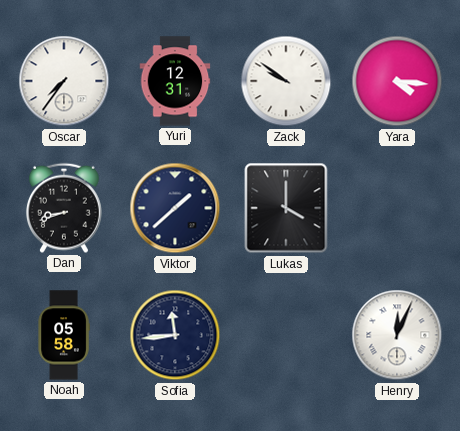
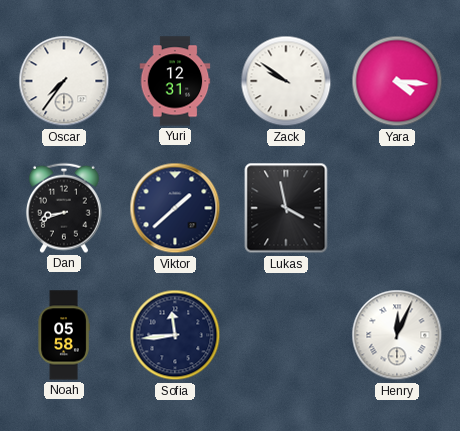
Lukas: 4:00 -> 3:58 (286, 208)
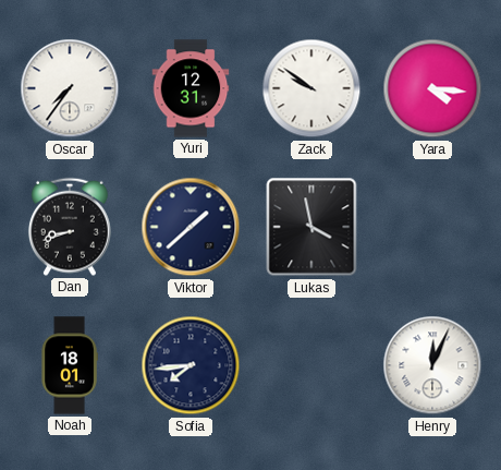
Noah: 05:58 -> 18:01 (70, 365)
Sofia: 11:44 -> 7:44 (191, 365)
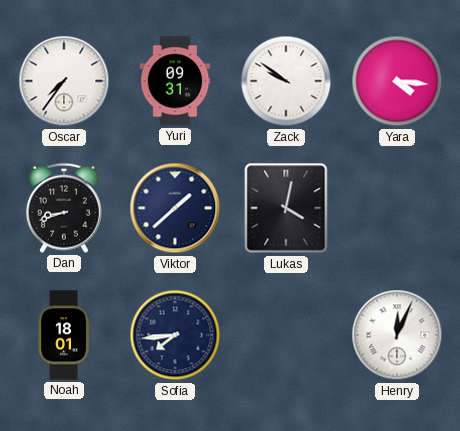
Yuri: 12:31 -> 09:31 (175, 81)
Lukas: 3:58 -> 4:02 (286, 208)
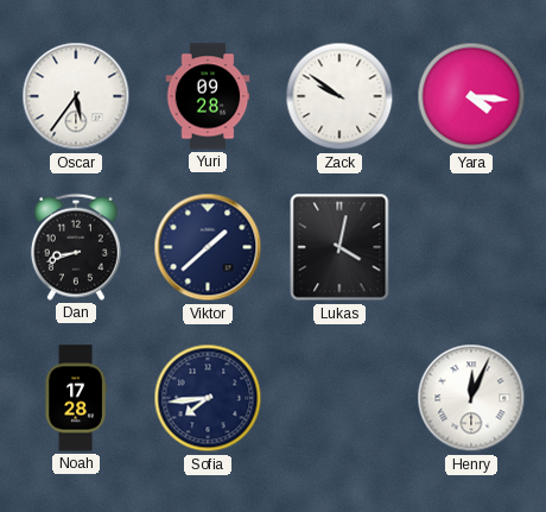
Oscar: 7:36 -> 5:36 (76, 96)
Yuri: 09:31 -> 09:28 (208, 96)
Noah: 18:01 -> 17:28 (76, 398)
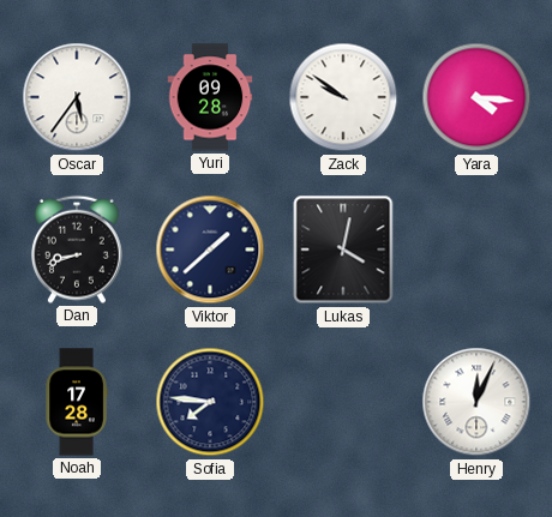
Sofia: 7:44 -> 7:46 (210, 402)
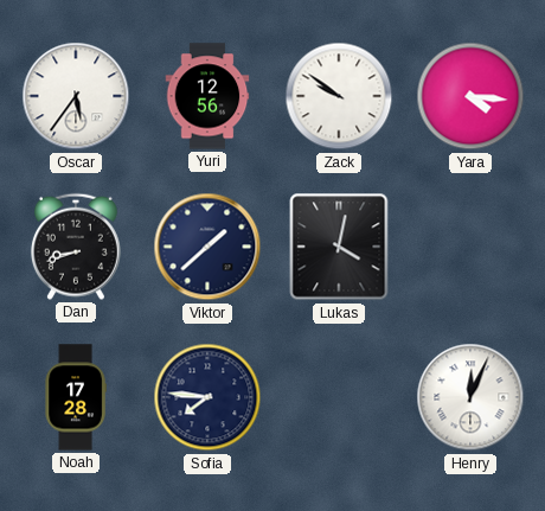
Yuri: 09:28 -> 12:56 (207, 96)
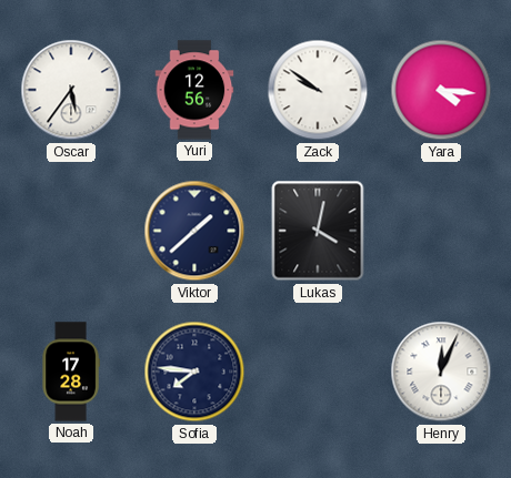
Dan: 8:42 -> none (76, 247)
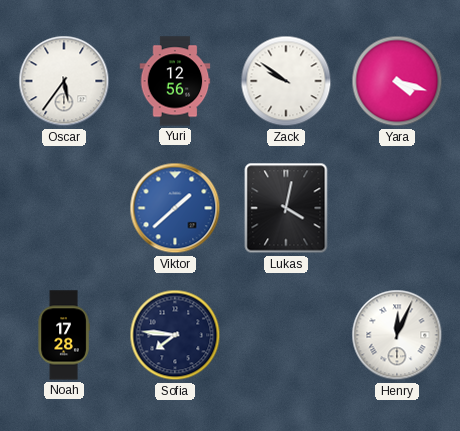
Yara: 4:16 -> 4:18 (397, 81)
Viktor dial: navy -> blue (175, 208)
